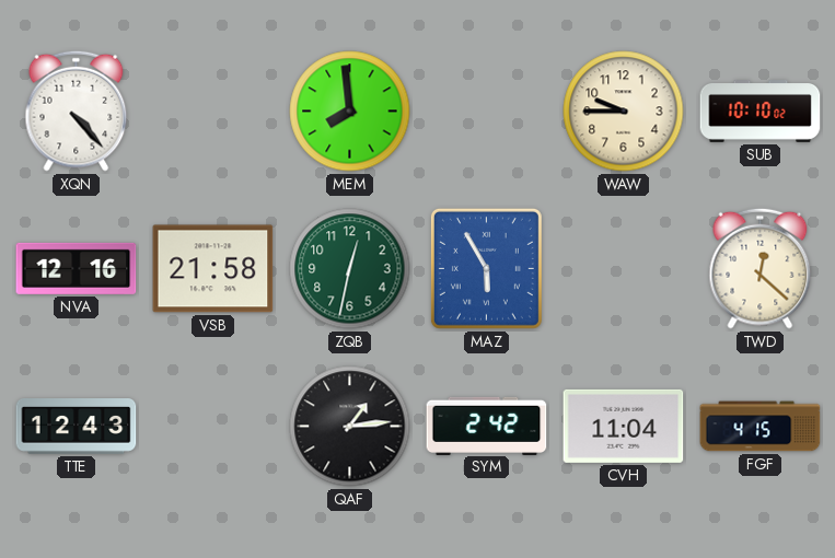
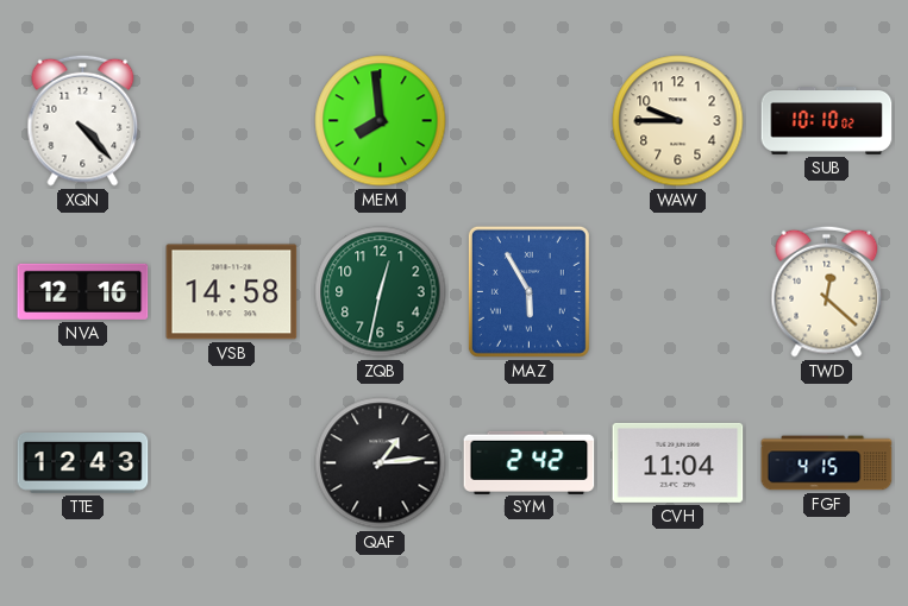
VSB: 21:58 -> 14:58 (232, 292)
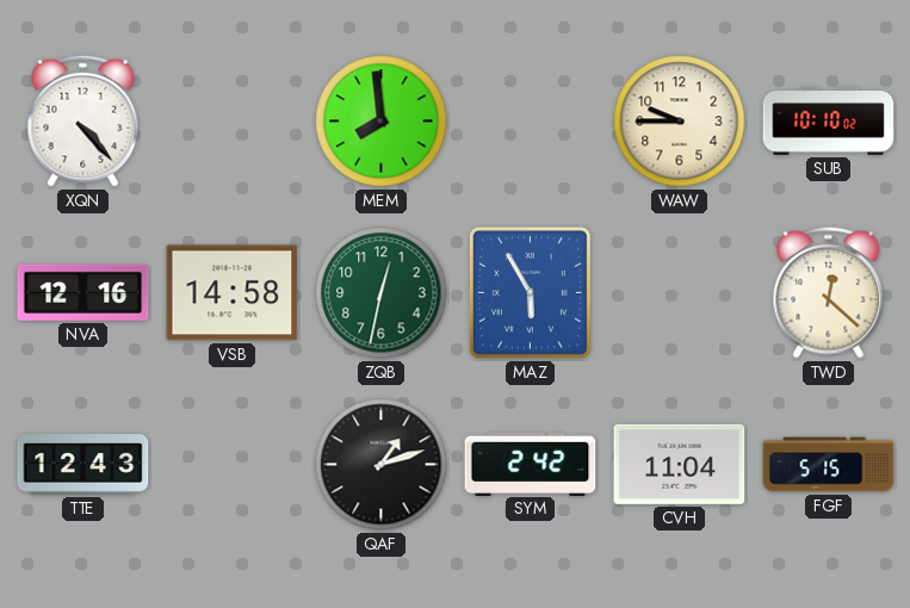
QAF: 1:14 -> 1:12 (382, 465)
FGF: 4:15 -> 5:15 (829, 465)
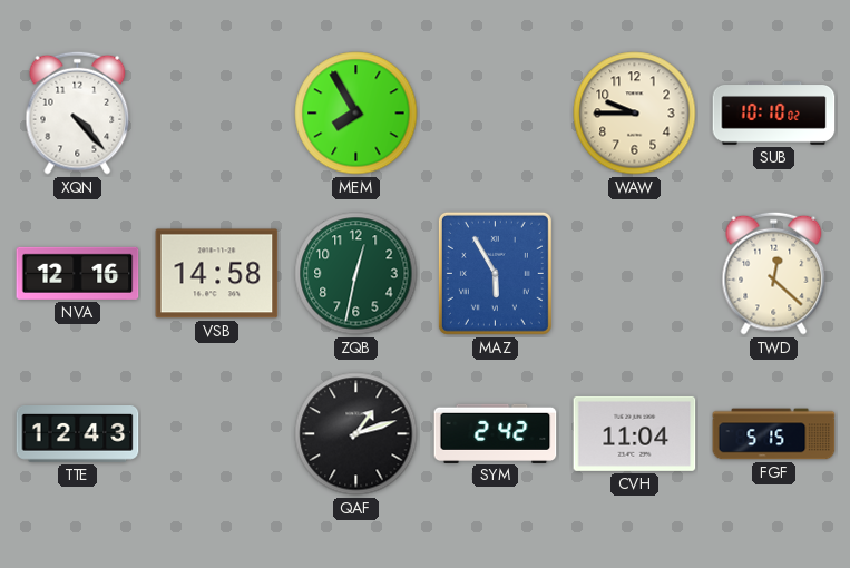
MEM: 7:59 -> 7:55 (356, 114)
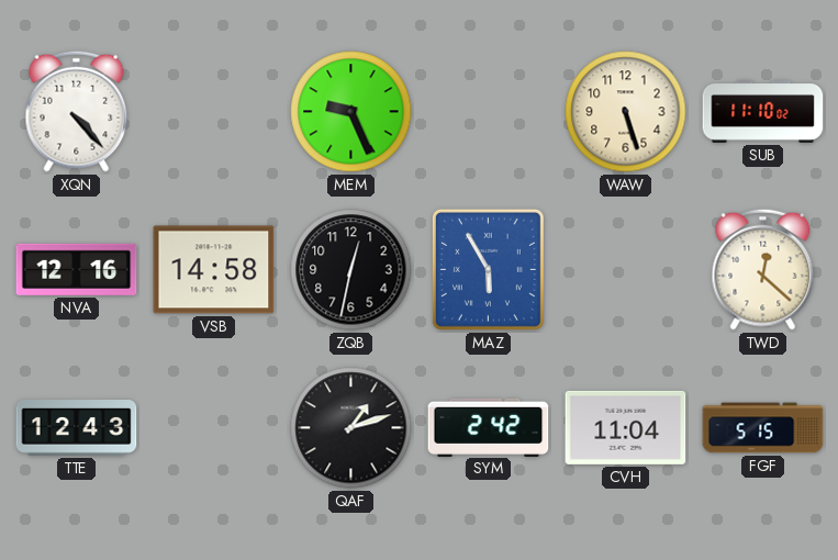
MEM: 7:55 -> 9:26 (351, 112)
WAW: 9:45 -> 5:27 (626, 112)
SUB: 10:10 -> 11:10 (763, 112)
ZQB dial: green -> black (351, 270)
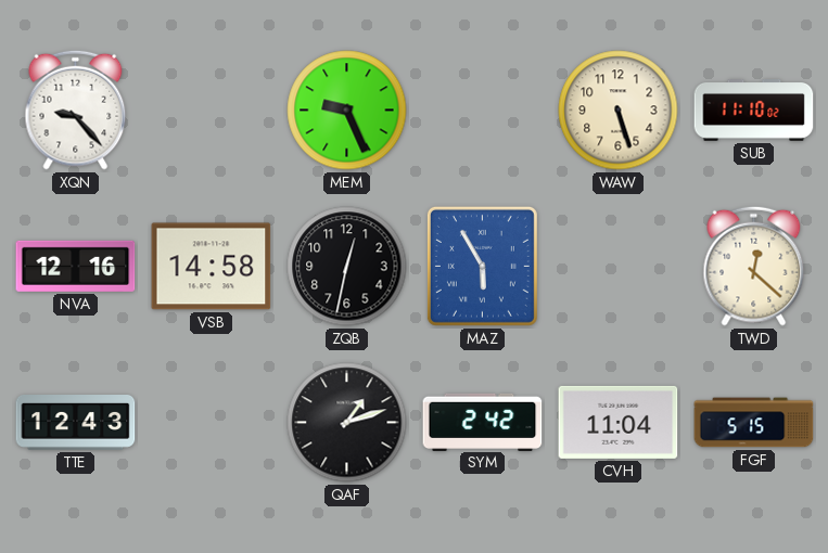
XQN: 4:23 -> 9:23 (76, 110)
